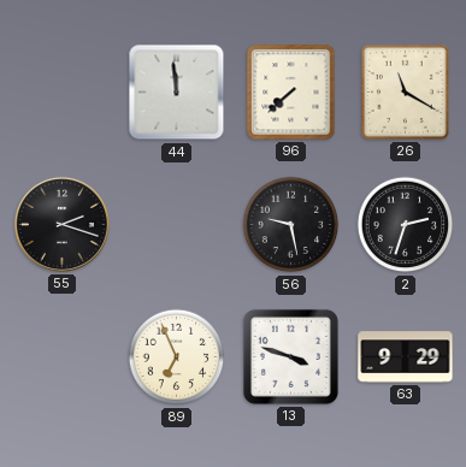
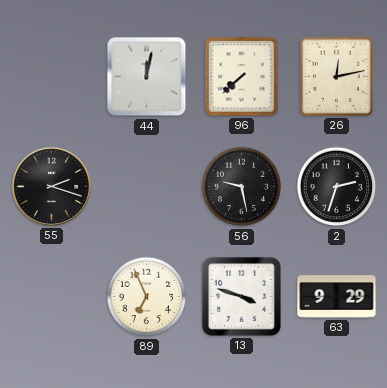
44: 11:59 -> 12:02 (147, 77)
26: 11:20 -> 12:13 (336, 76)
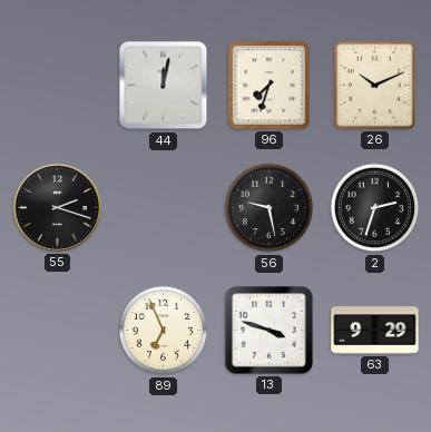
96: 7:38 -> 7:33 (270, 86)
26: 12:13 -> 10:11 (374, 85)
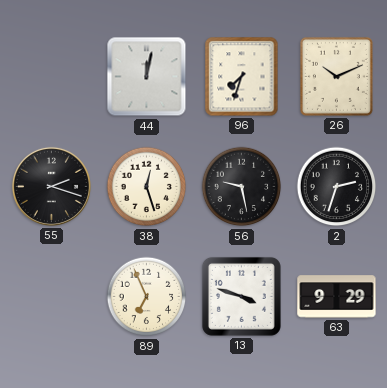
38: none -> 12:27 (147, 187)
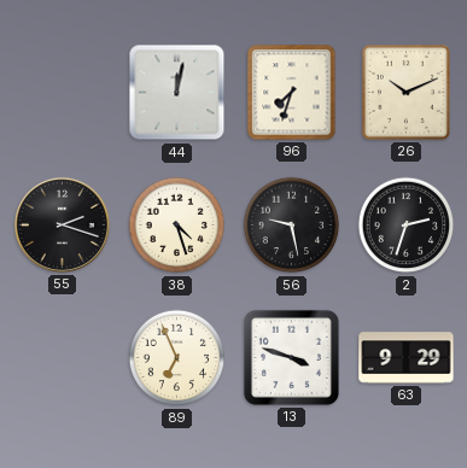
38: 12:27 -> 4:27 (177, 226)
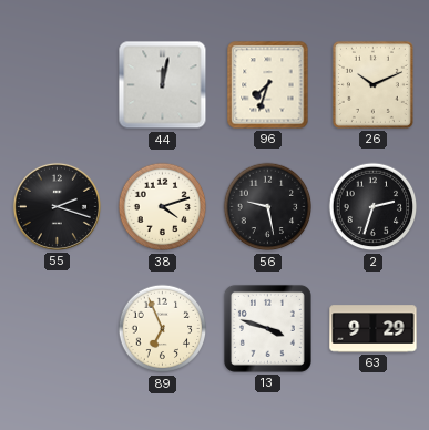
38: 4:27 -> 4:12 (163, 207)
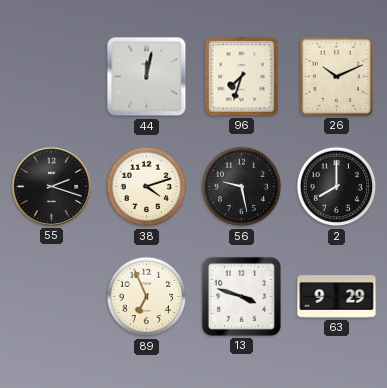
2: 2:33 -> 8:00 (337, 187)
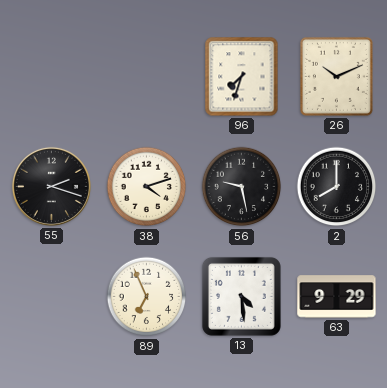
44: 12:02 -> none (147, 77)
13: 3:48 -> 4:29 (241, 296)
